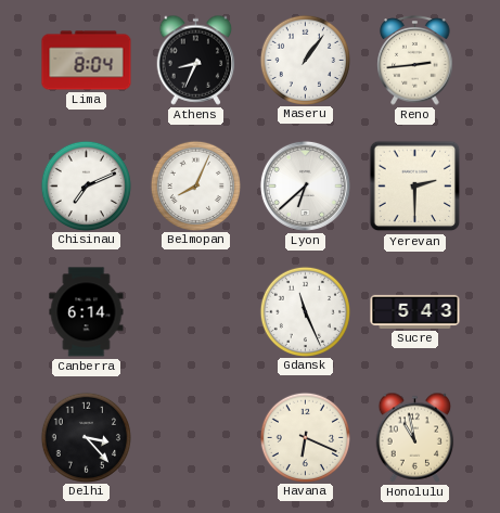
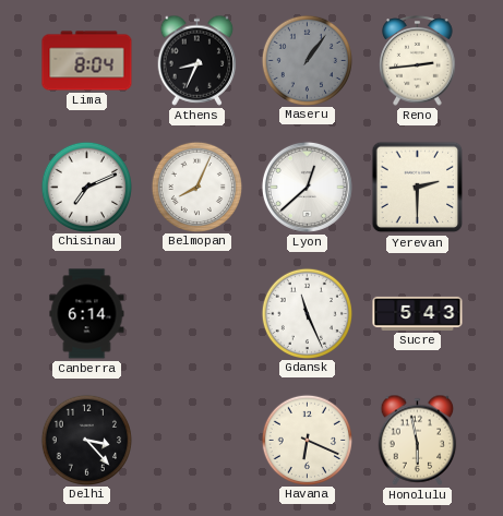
Maseru dial: white -> grey (307, 60)
Lyon: 6:38 -> 12:38 (307, 187)
Honolulu: 10:58 -> 5:58 (418, 440)
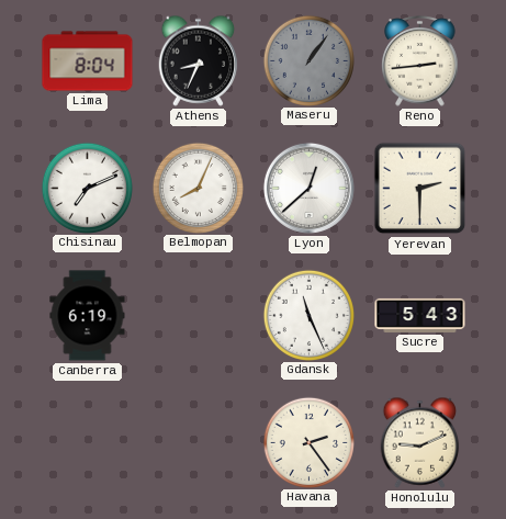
Canberra: 6:14 -> 6:19 (88, 316)
Delhi: 3:23 -> none (86, 440)
Havana: 6:19 -> 2:24 (308, 442)
Honolulu: 5:58 -> 9:11 (420, 442)
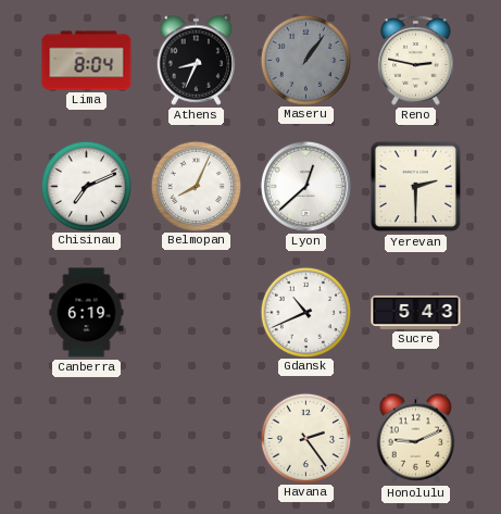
Reno: 2:44 -> 2:47 (416, 61)
Gdansk: 11:26 -> 10:41 (305, 312)
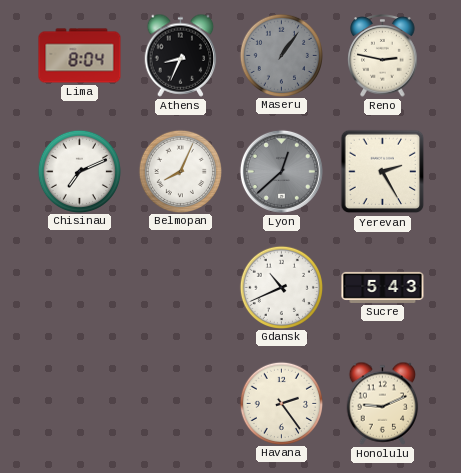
Lyon dial: white -> grey (281, 171)
Yerevan: 2:30 -> 2:25 (383, 172)
Canberra: 6:19 -> none (87, 313)
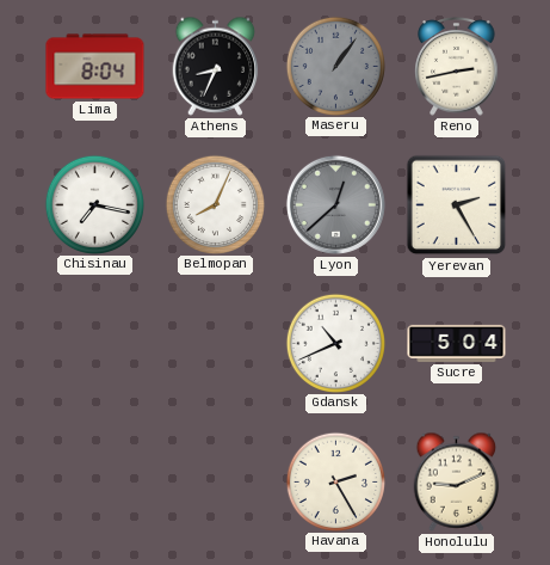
Reno: 2:47 -> 2:43 (457, 67)
Chisinau: 7:11 -> 7:17 (94, 204)
Sucre: 5:43 -> 5:04 (457, 343)
Havana: 2:24 -> 2:25 (335, 481)
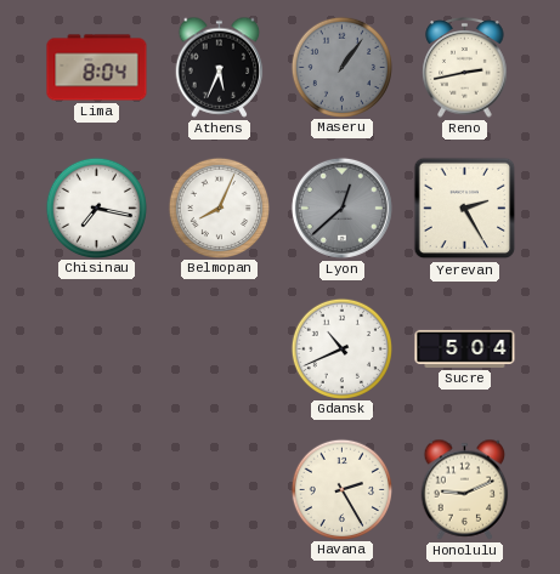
Athens: 8:34 -> 5:34 (220, 67)
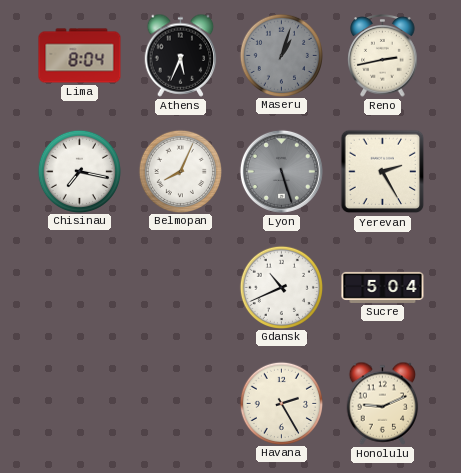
Maseru: 1:06 -> 1:03 (281, 55)
Lyon: 12:38 -> 5:27 (281, 171)
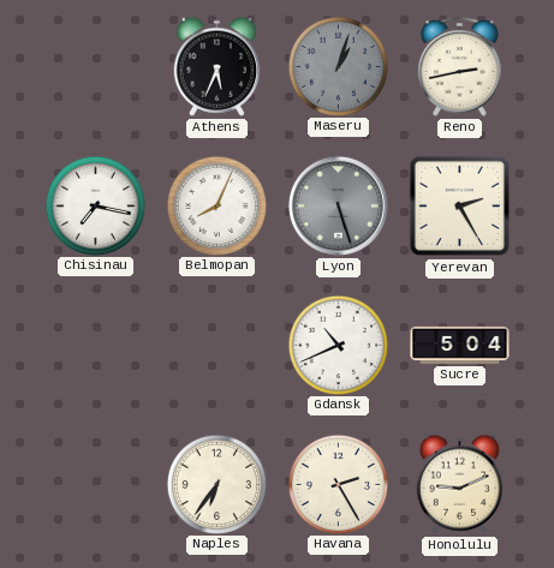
Lima: 8:04 -> none (80, 56)
Naples: none -> 6:36 (216, 484)
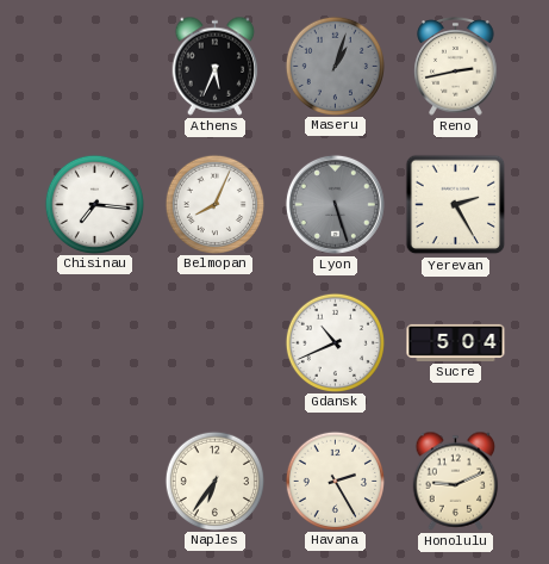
Chisinau: 7:17 -> 7:16 (94, 204)
